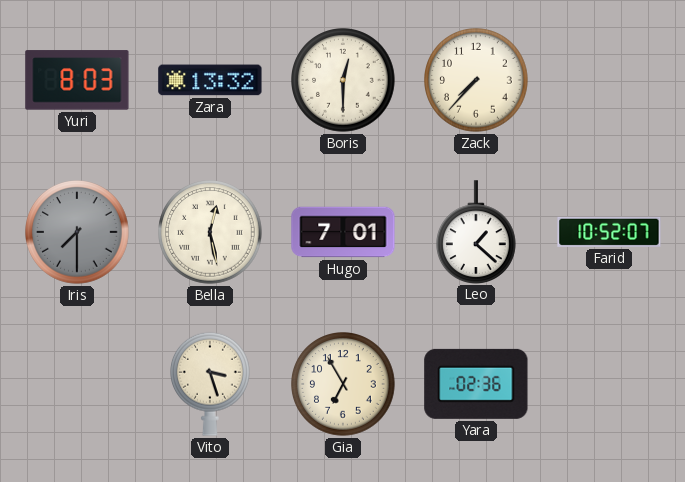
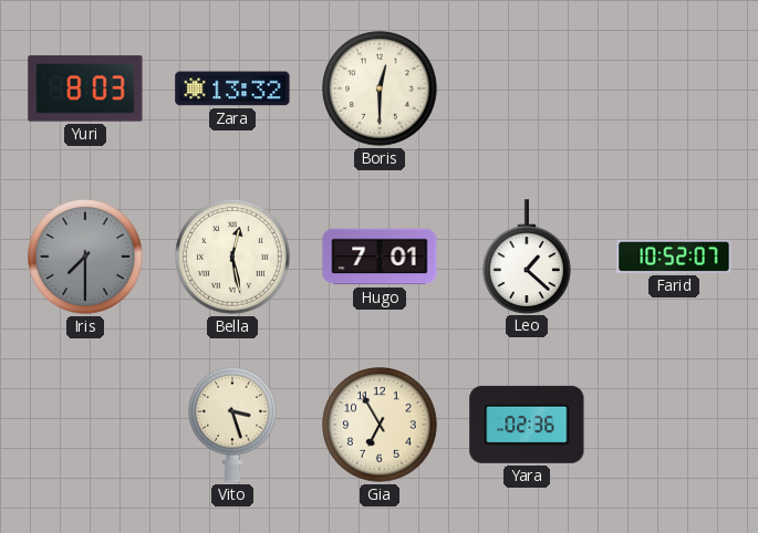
Zack: 7:37 -> none (476, 80)
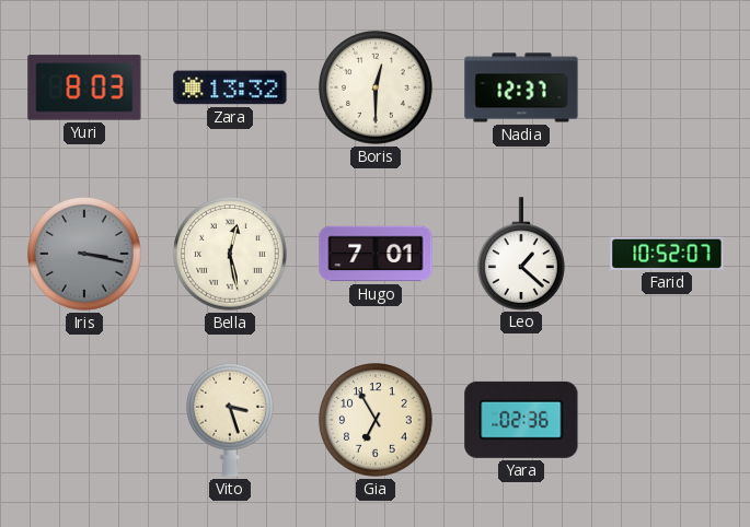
Nadia: none -> 12:37 (521, 87)
Iris: 7:30 -> 3:17 (84, 254)
